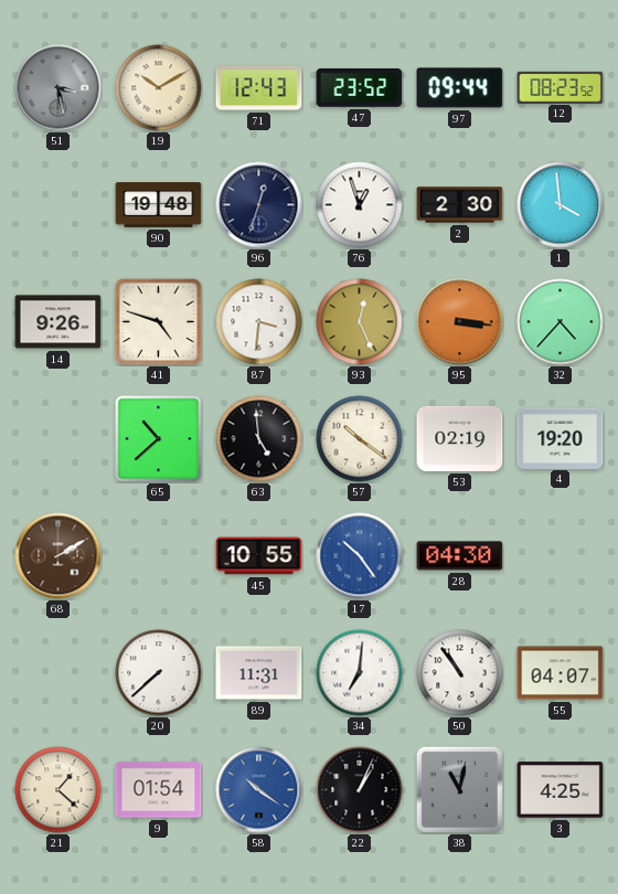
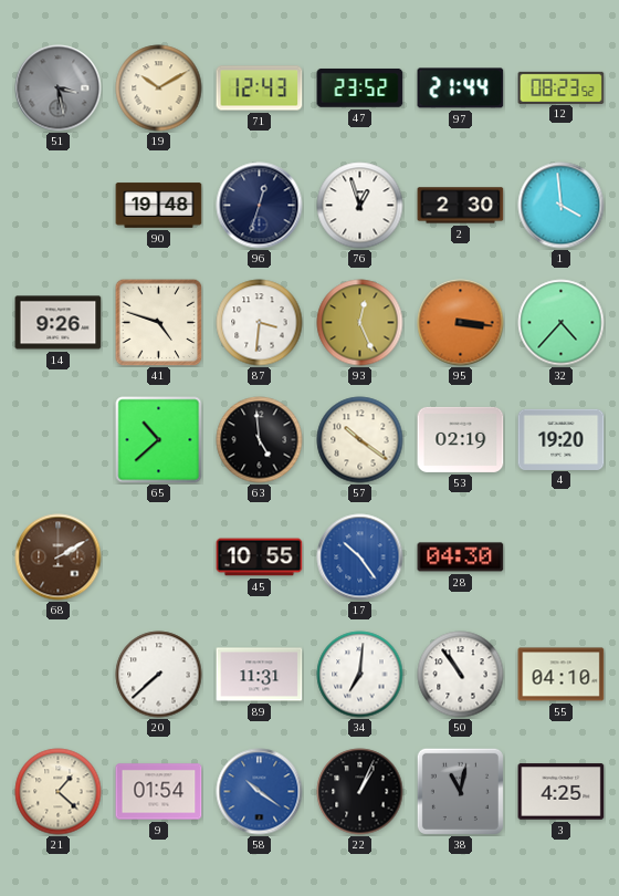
97: 09:44 -> 21:44 (461, 88)
55: 04:07 -> 04:10 (562, 675)
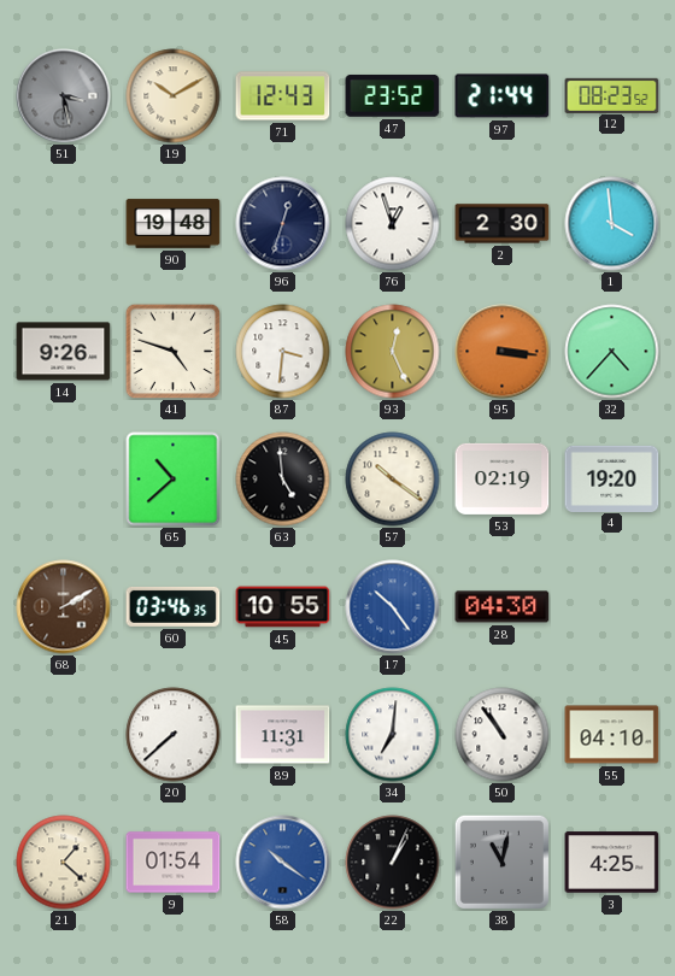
60: none -> 03:46 (174, 606)
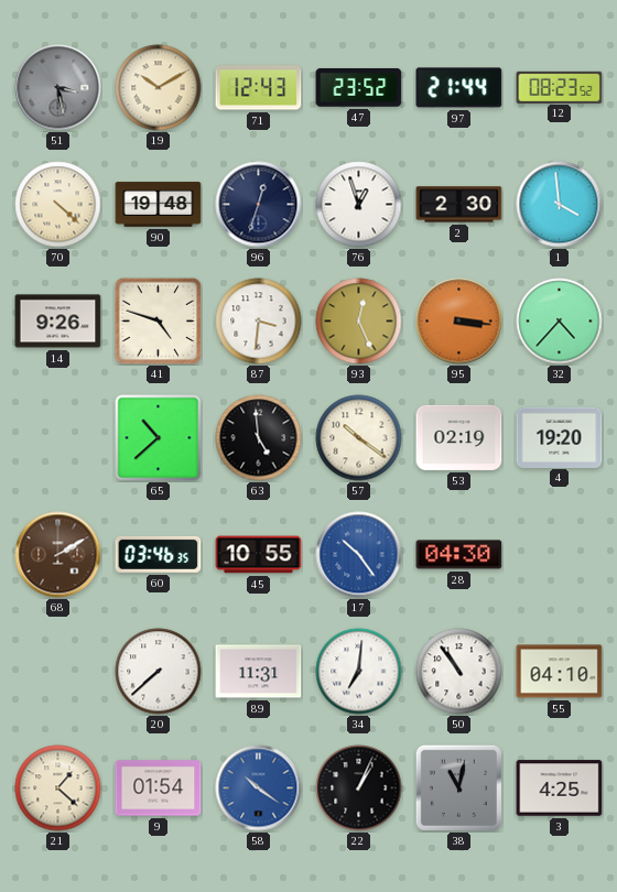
70: none -> 4:22 (58, 205)
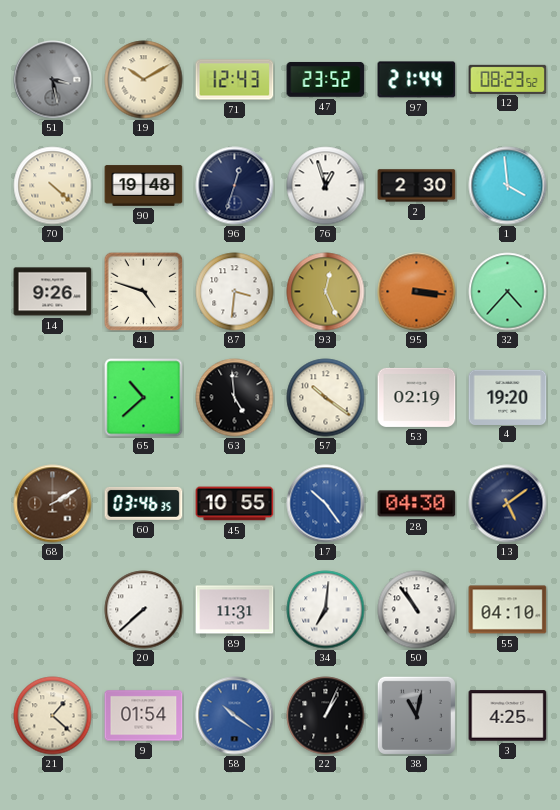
13: none -> 5:09 (508, 504)
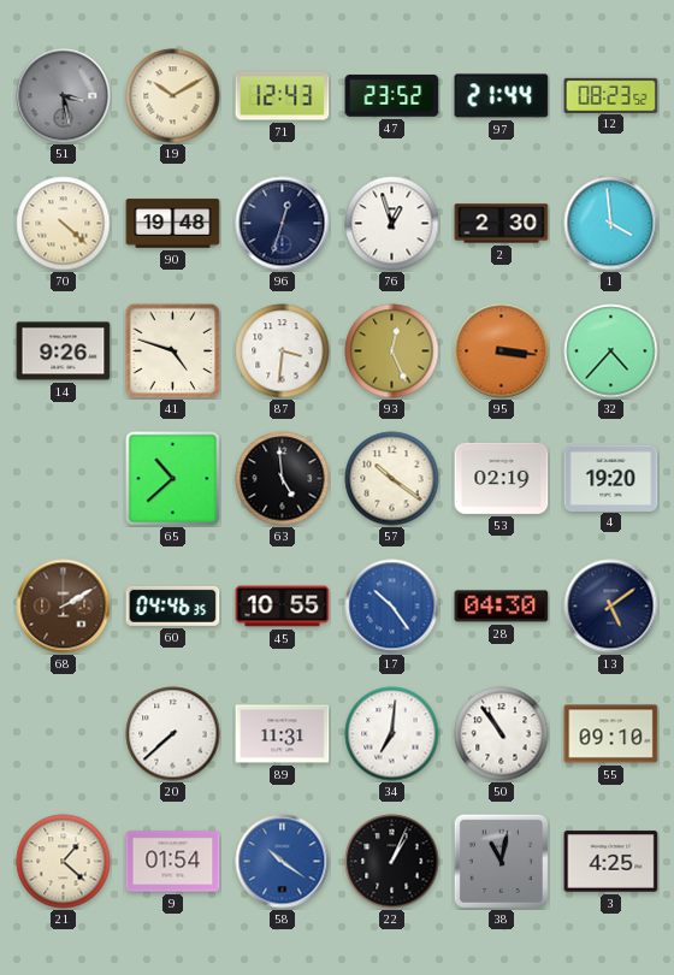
60: 03:46 -> 04:46 (173, 605)
55: 04:10 -> 09:10 (611, 734)
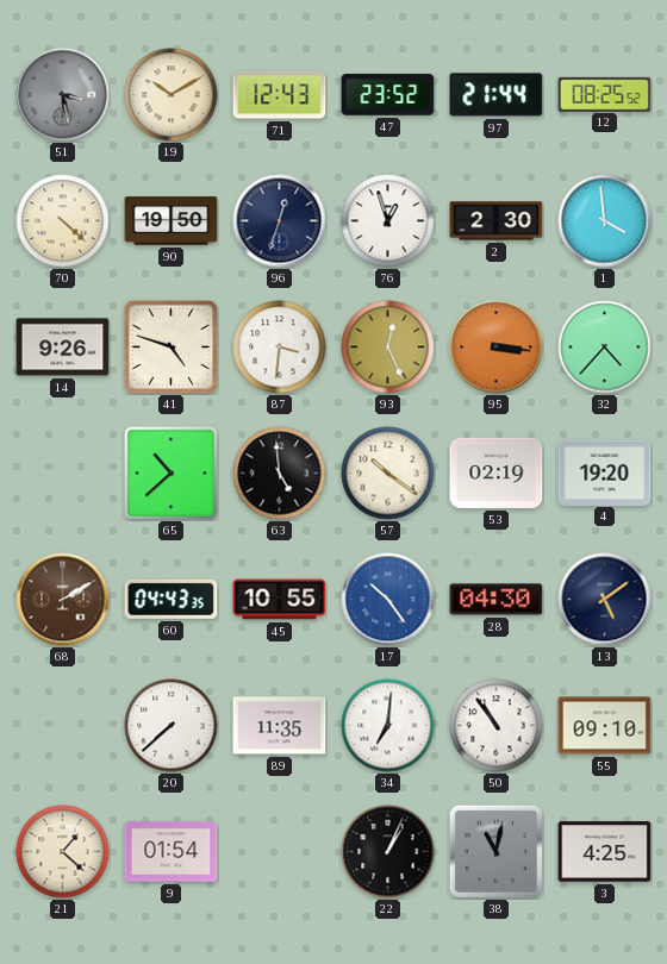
12: 08:23 -> 08:25 (605, 94)
90: 19:48 -> 19:50 (172, 221)
60: 04:46 -> 04:43 (172, 599)
89: 11:31 -> 11:35 (280, 726)
58: 10:21 -> none (283, 862)
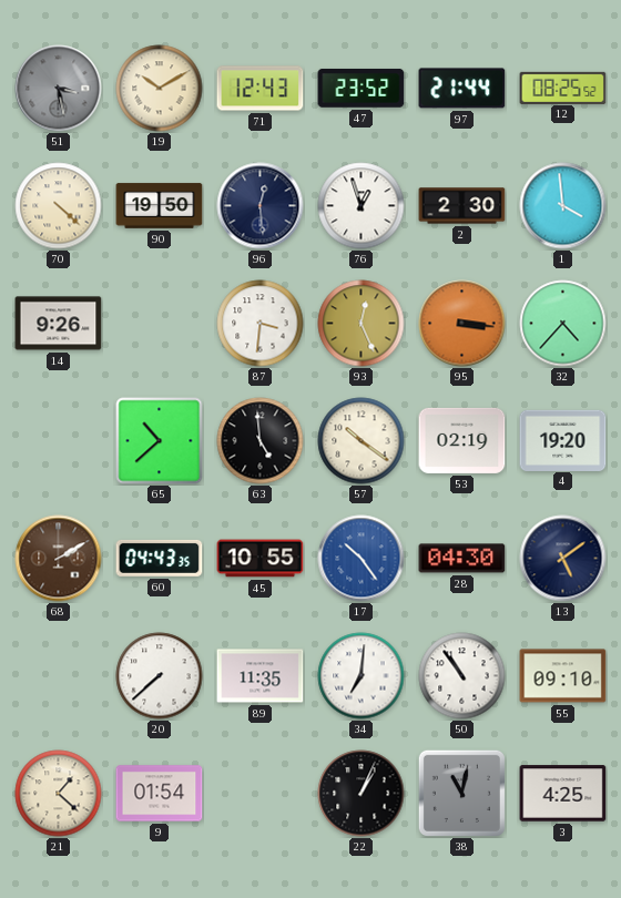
96: 12:33 -> 12:29 (261, 206)
41: 4:48 -> none (170, 346)
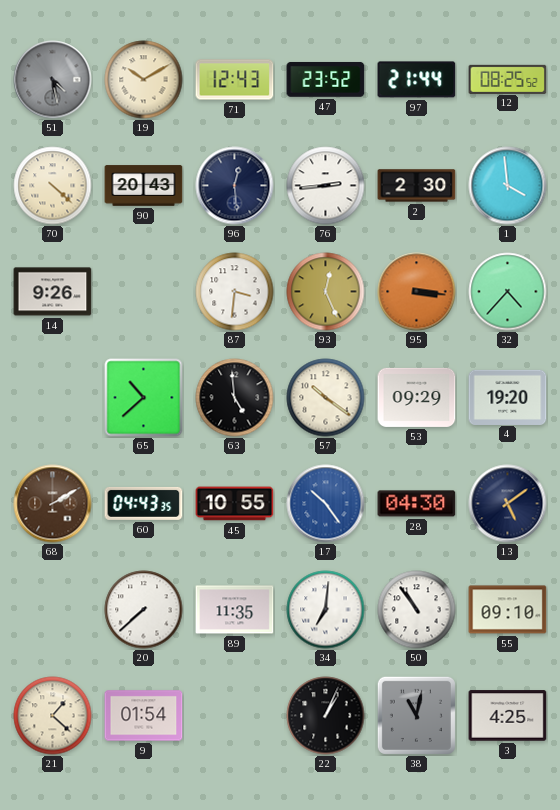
51: 3:28 -> 4:28 (53, 80)
90: 19:50 -> 20:43 (144, 186)
76: 12:57 -> 2:44 (326, 186)
53: 02:19 -> 09:29 (417, 397)
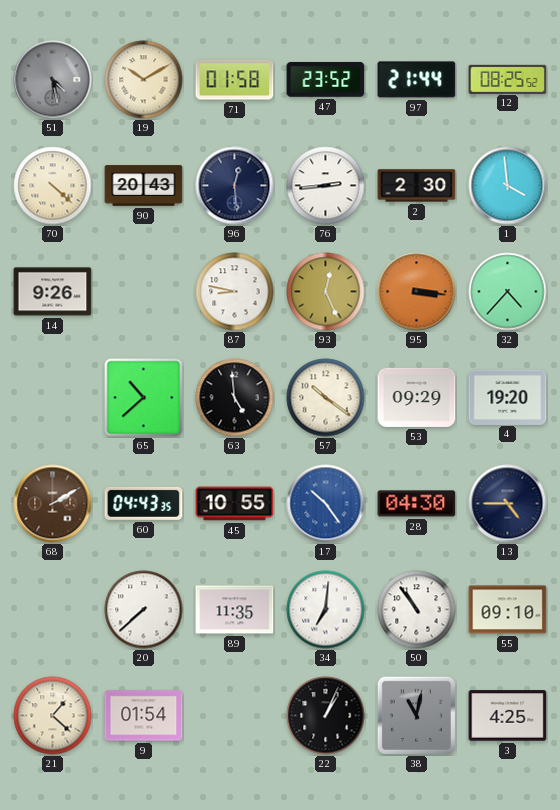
71: 12:43 -> 01:58 (235, 80)
87: 3:31 -> 8:47 (235, 292)
13: 5:09 -> 4:45 (508, 504)
